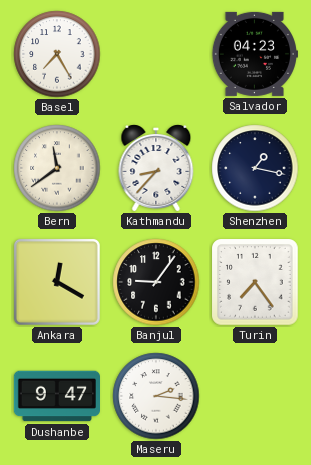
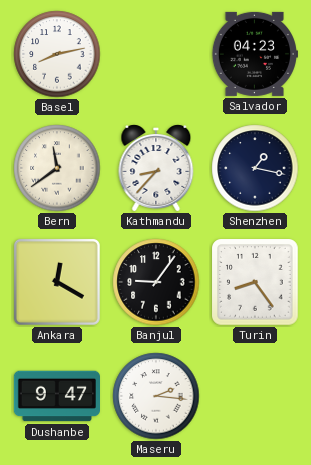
Basel: 7:25 -> 8:13 (57, 54)
Turin: 7:24 -> 8:24 (255, 282)
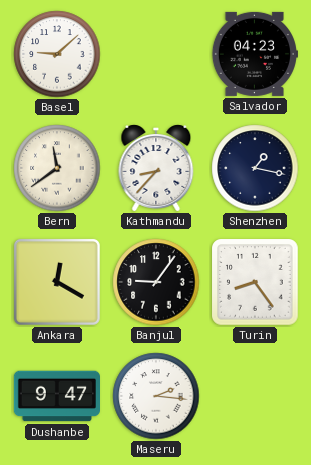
Basel: 8:13 -> 9:08 (57, 54)
